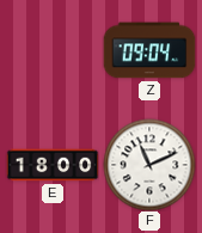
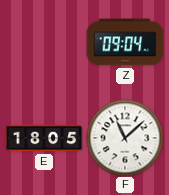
E: 18:00 -> 18:05 (44, 138)
F: 11:11 -> 11:08 (125, 138)
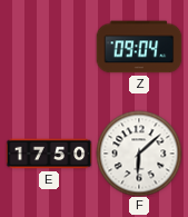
E: 18:05 -> 17:50 (49, 154)
F: 11:08 -> 6:08 (139, 154)
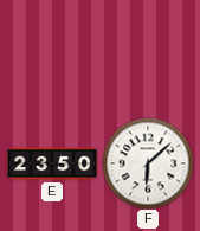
Z: 09:04 -> none (139, 47)
E: 17:50 -> 23:50 (52, 163)
